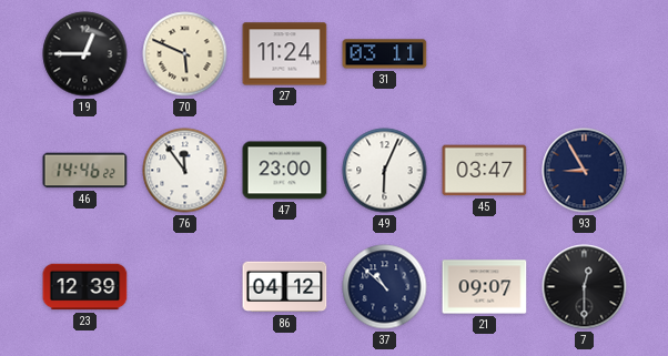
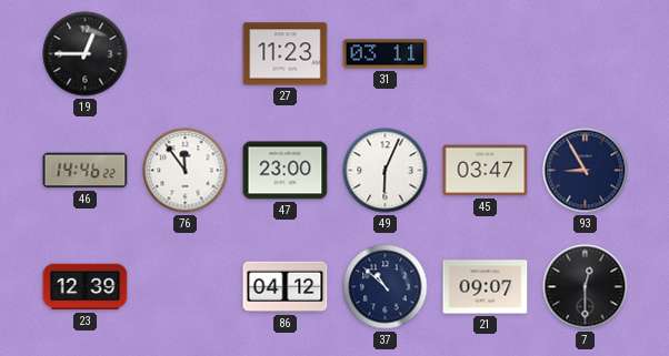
70: 5:49 -> none (185, 54)
27: 11:24 -> 11:23 (286, 54)
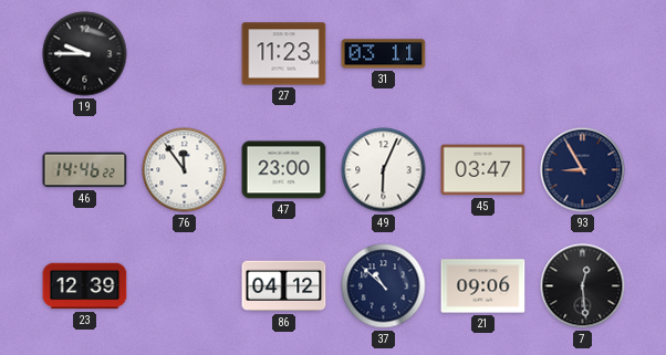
19: 12:45 -> 9:45 (85, 54)
21: 09:07 -> 09:06 (483, 286)
7: 12:30 -> 12:29 (583, 286)
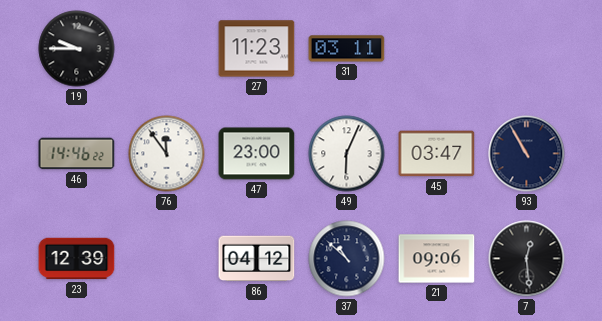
93: 8:55 -> 10:55 (527, 154)
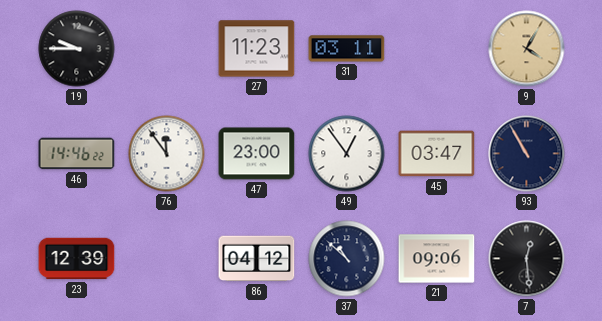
9: none -> 4:05 (527, 49)
49: 6:04 -> 12:54 (347, 154)
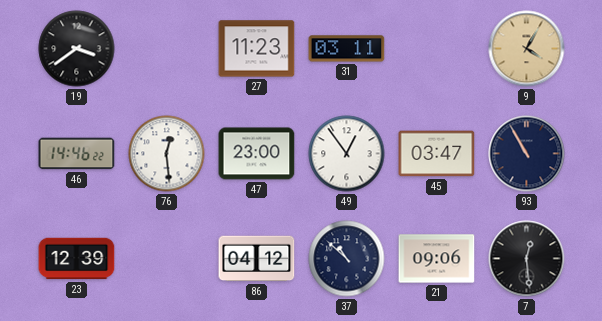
19: 9:45 -> 3:39 (77, 49)
76: 11:54 -> 12:29 (167, 154)
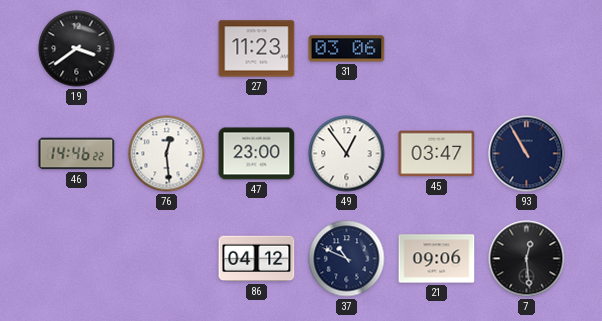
31: 03:11 -> 03:06 (347, 49)
9: 4:05 -> none (527, 49)
23: 12:39 -> none (77, 259)
37: 10:52 -> 10:49 (347, 259)
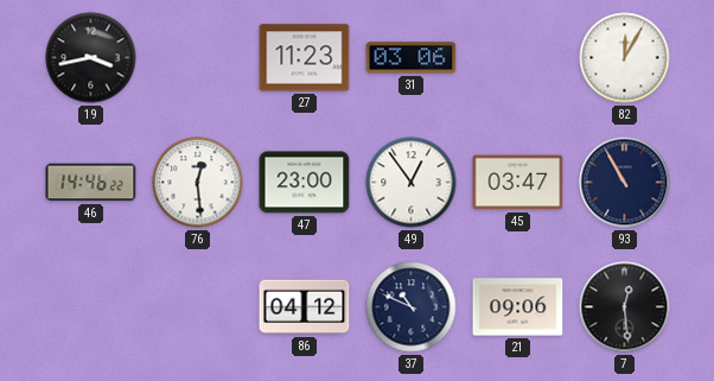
19: 3:39 -> 3:43 (91, 58)
82: none -> 12:05 (625, 58)
